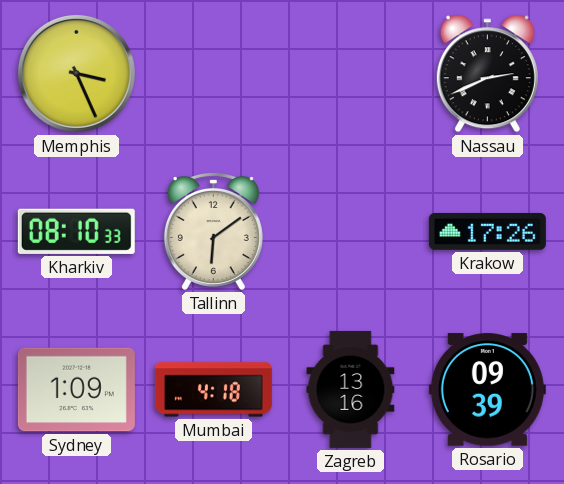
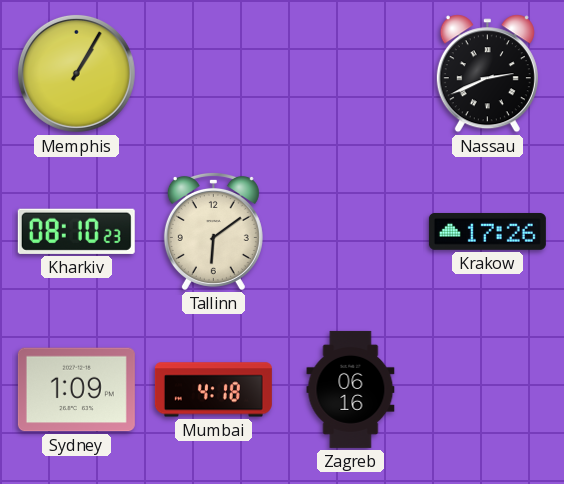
Memphis: 3:26 -> 1:05 (76, 73)
Kharkiv: 08:10:33 -> 08:10:23 (76, 231)
Zagreb: 13:16 -> 06:16 (351, 389)
Rosario: 09:39 -> none (487, 390)
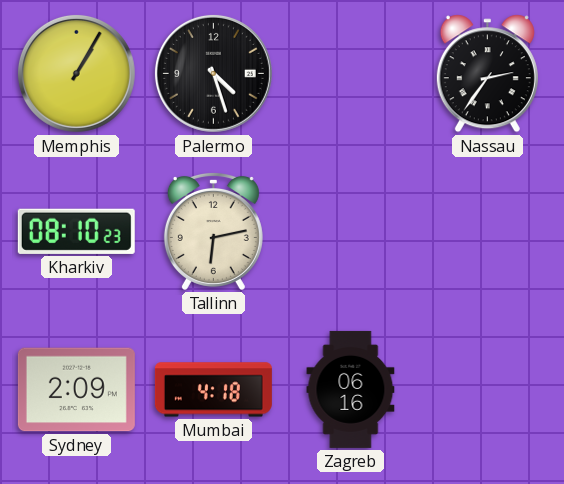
Palermo: none -> 4:27 (213, 73)
Nassau: 2:41 -> 2:36 (487, 74)
Tallinn: 6:09 -> 6:13 (213, 231)
Krakow: 17:26 -> none (487, 231)
Sydney: 1:09 -> 2:09 (76, 390)
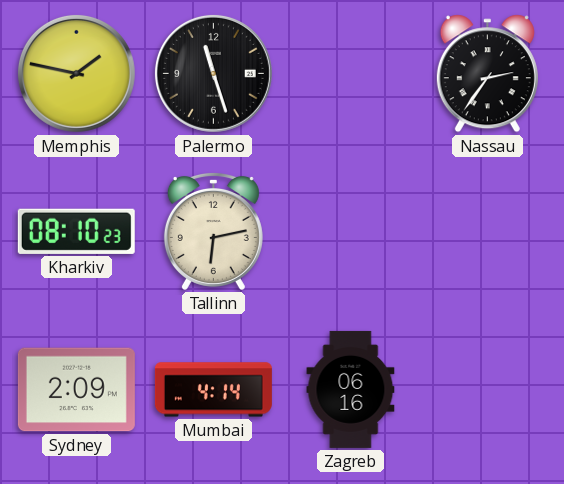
Memphis: 1:05 -> 1:47 (76, 73)
Palermo: 4:27 -> 11:27 (213, 73)
Mumbai: 4:18 -> 4:14 (213, 390)
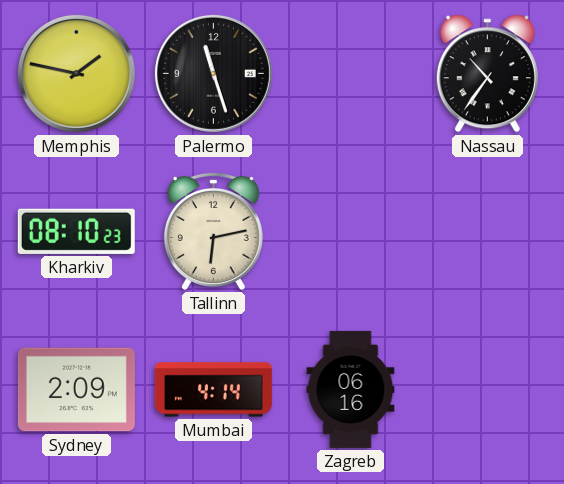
Nassau: 2:36 -> 10:36 (487, 74)
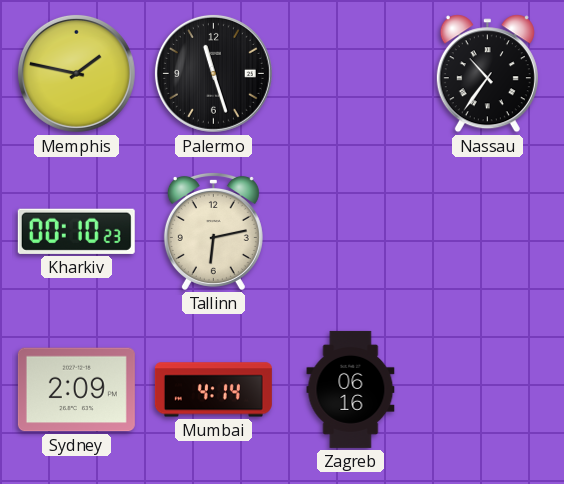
Kharkiv: 08:10 -> 00:10 (76, 231)
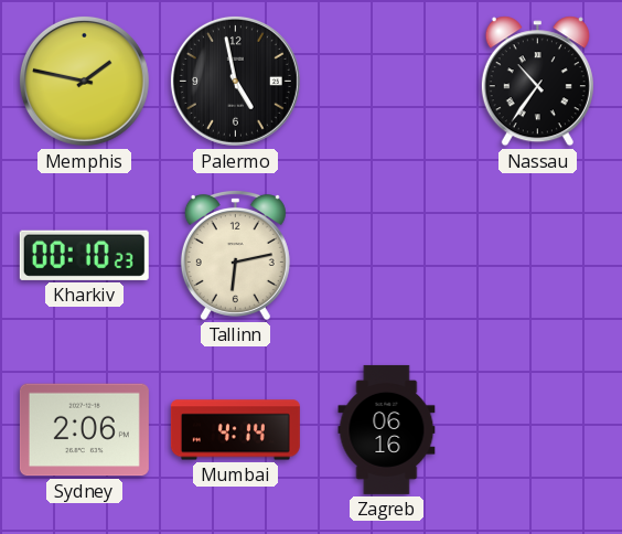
Palermo: 11:27 -> 4:58 (235, 81)
Sydney: 2:09 -> 2:06 (84, 430)
